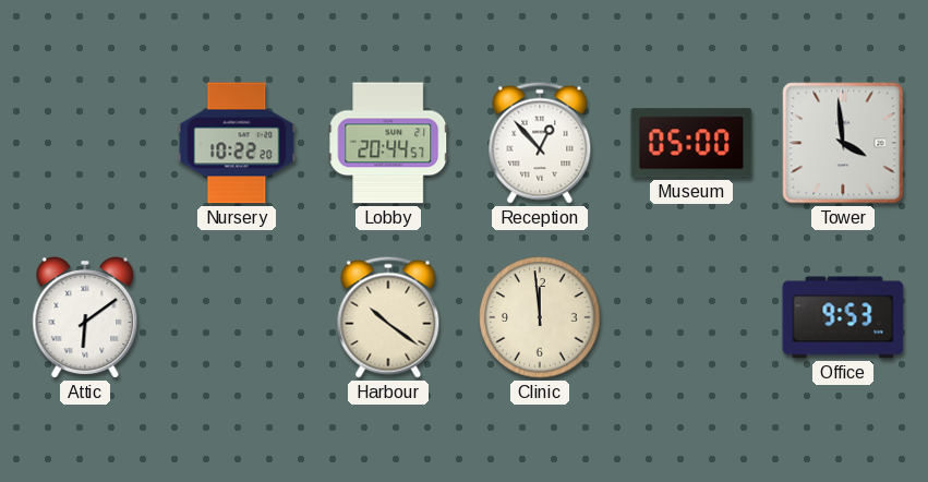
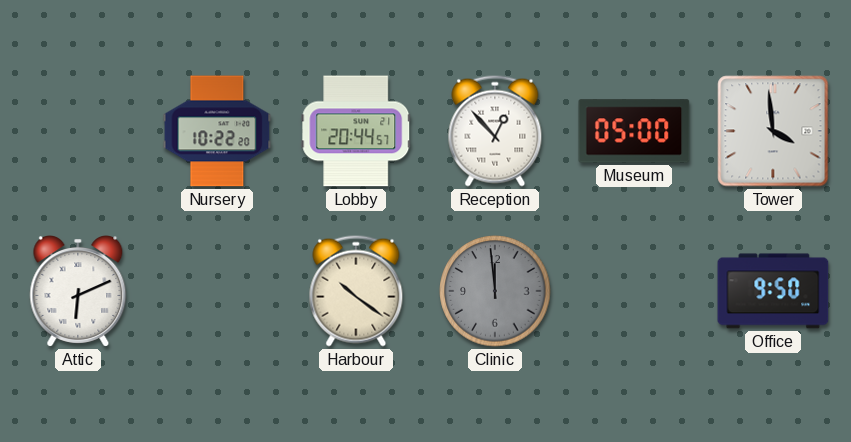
Attic: 6:09 -> 6:11 (78, 291)
Clinic dial: cream -> grey (495, 291)
Office: 9:53 -> 9:50 (773, 291)
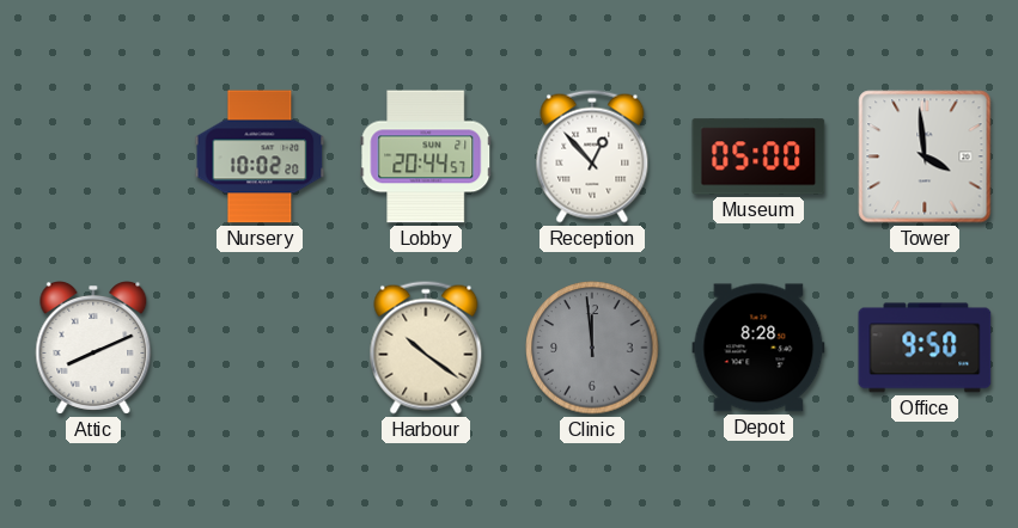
Nursery: 10:22 -> 10:02 (260, 156)
Attic: 6:11 -> 8:11 (93, 348)
Depot: none -> 8:28 (758, 348)
